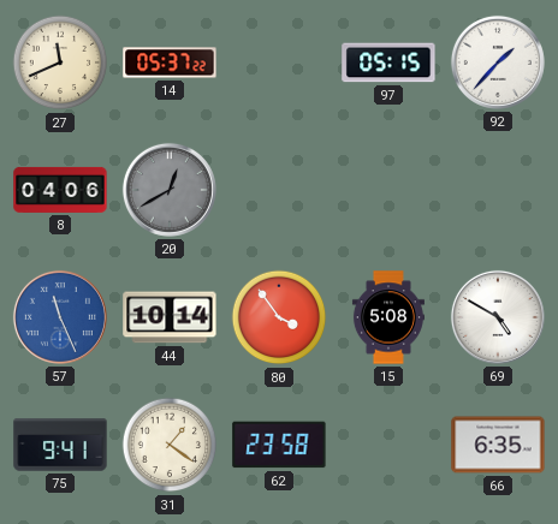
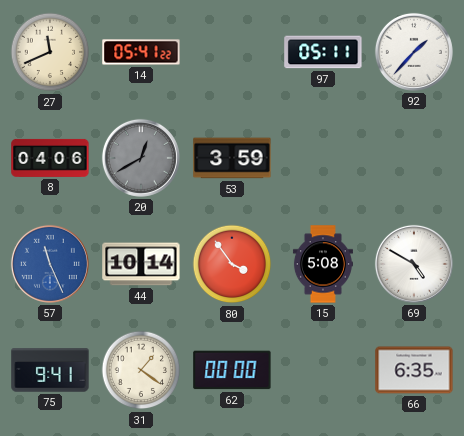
14: 05:37 -> 05:41 (141, 52)
97: 05:15 -> 05:11 (323, 52)
53: none -> 3:59 (232, 158)
62: 23:58 -> 00:00 (232, 370)
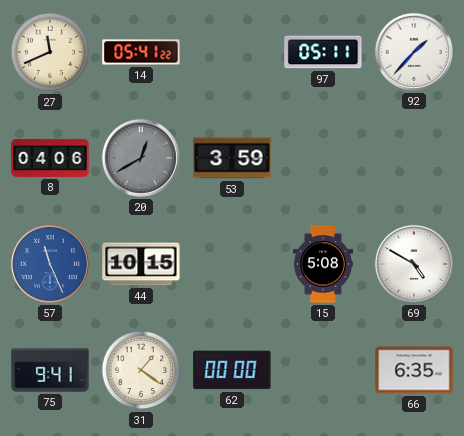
44: 10:14 -> 10:15 (141, 264)
80: 3:54 -> none (232, 264)
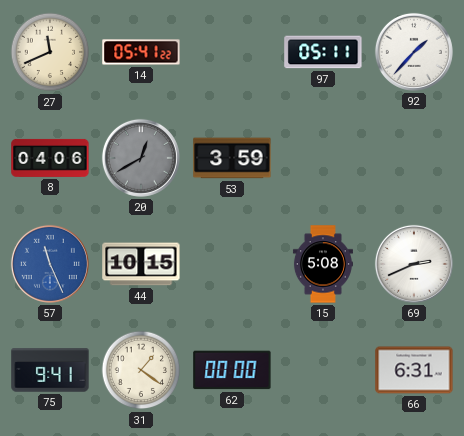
69: 4:50 -> 2:41 (414, 264)
66: 6:35 -> 6:31 (414, 370)
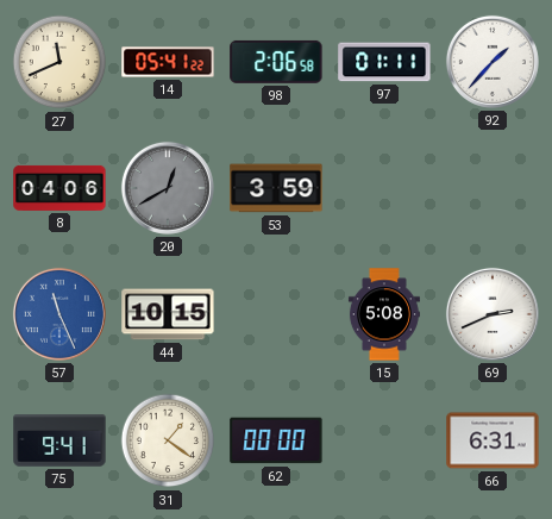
98: none -> 2:06 (276, 62)
97: 05:11 -> 01:11 (384, 62)
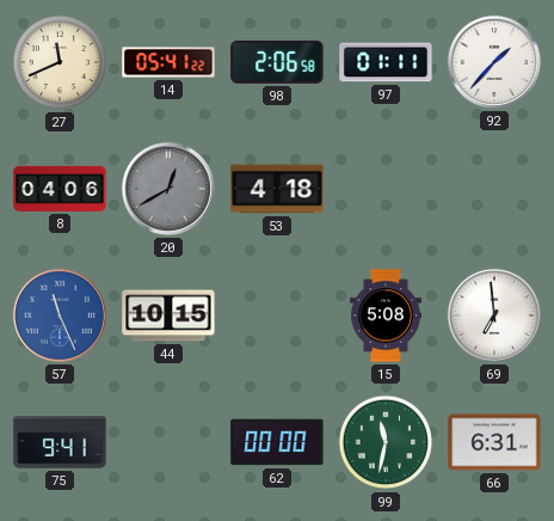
53: 3:59 -> 4:18 (277, 189)
69: 2:41 -> 6:59 (494, 315)
31: 1:21 -> none (168, 440)
99: none -> 11:32 (386, 442)
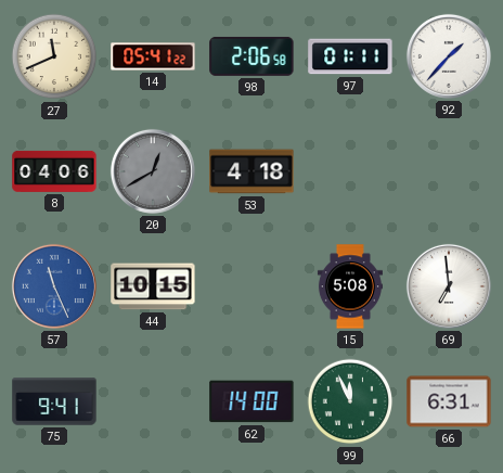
62: 00:00 -> 14:00 (251, 401)
99: 11:32 -> 11:56 (350, 401)
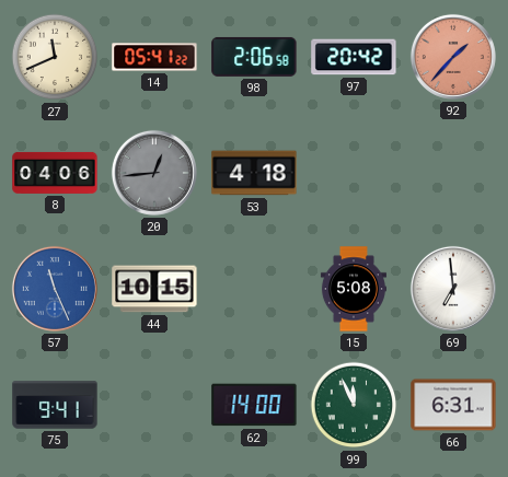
97: 01:11 -> 20:42 (354, 57)
92 dial: white -> salmon (453, 57)
20: 12:40 -> 12:44 (154, 173)
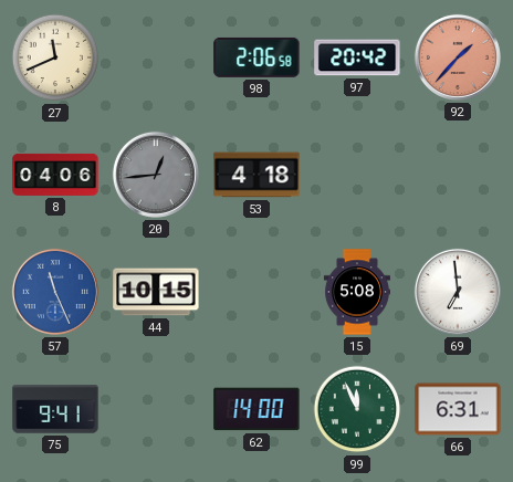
14: 05:41 -> none (154, 57)
